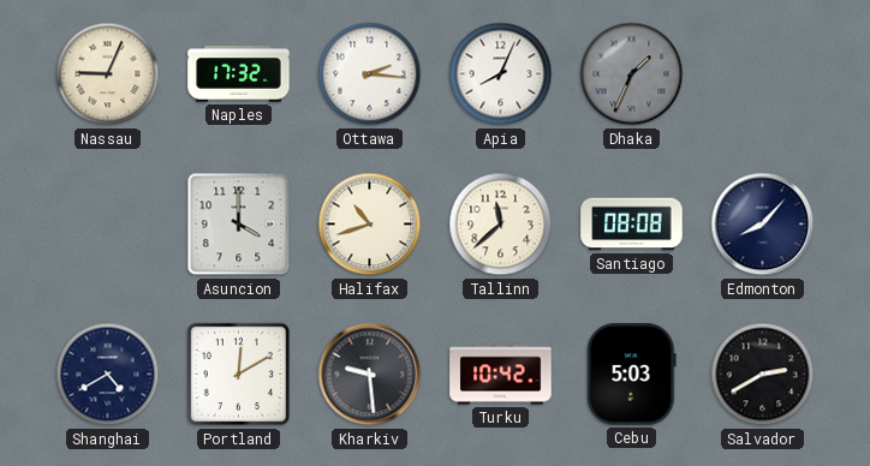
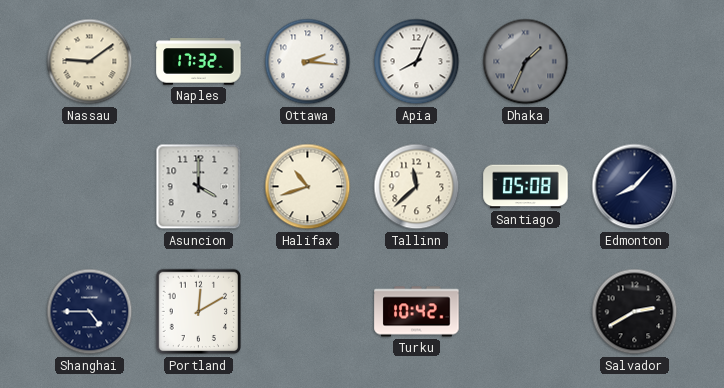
Nassau: 9:04 -> 9:09 (90, 62)
Santiago: 08:08 -> 05:08 (526, 187)
Shanghai: 4:40 -> 4:45 (90, 312)
Kharkiv: 9:29 -> none (370, 375)
Cebu: 5:03 -> none (632, 375)
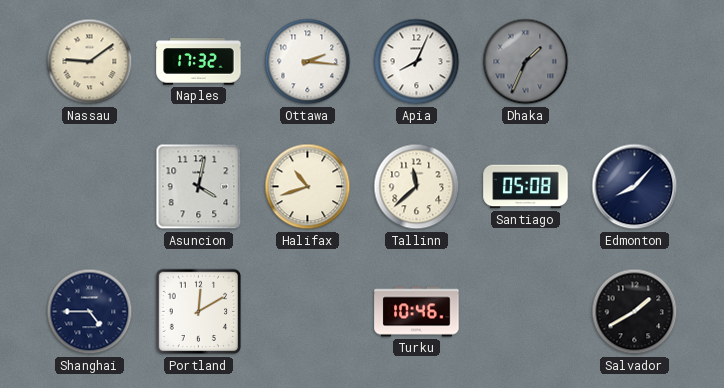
Asuncion: 4:00 -> 4:02 (199, 187)
Turku: 10:42 -> 10:46 (417, 312)
Salvador: 2:40 -> 1:40 (635, 312)
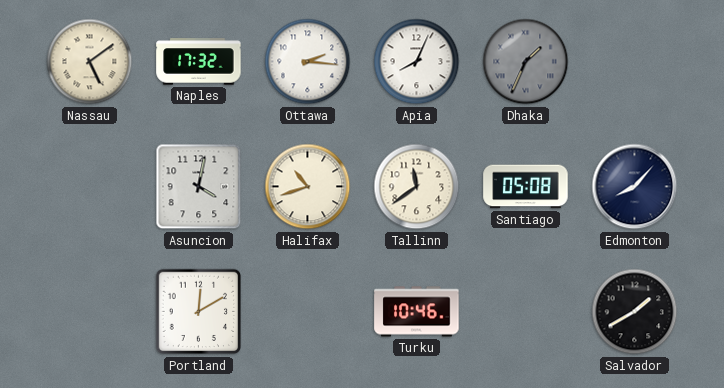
Nassau: 9:09 -> 5:09 (90, 62)
Tallinn: 11:38 -> 11:39 (417, 187)
Shanghai: 4:45 -> none (90, 312)
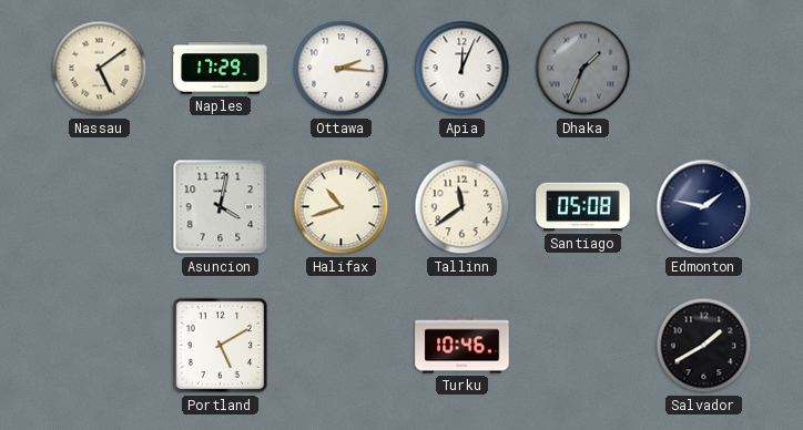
Naples: 17:32 -> 17:29 (221, 69)
Apia: 8:04 -> 12:04 (463, 69)
Edmonton: 8:07 -> 1:47 (704, 207)
Portland: 12:10 -> 5:10 (221, 346)
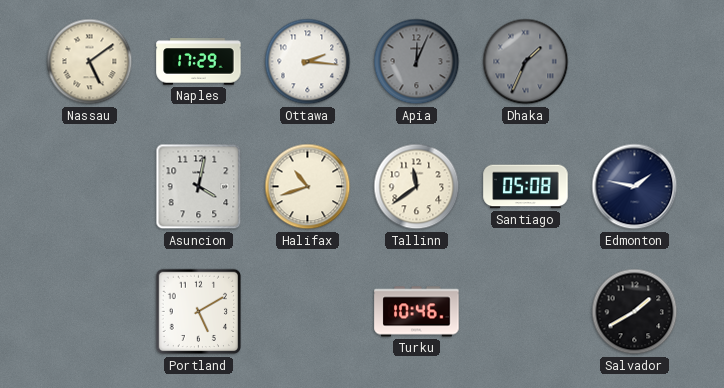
Apia dial: white -> grey (417, 62)
